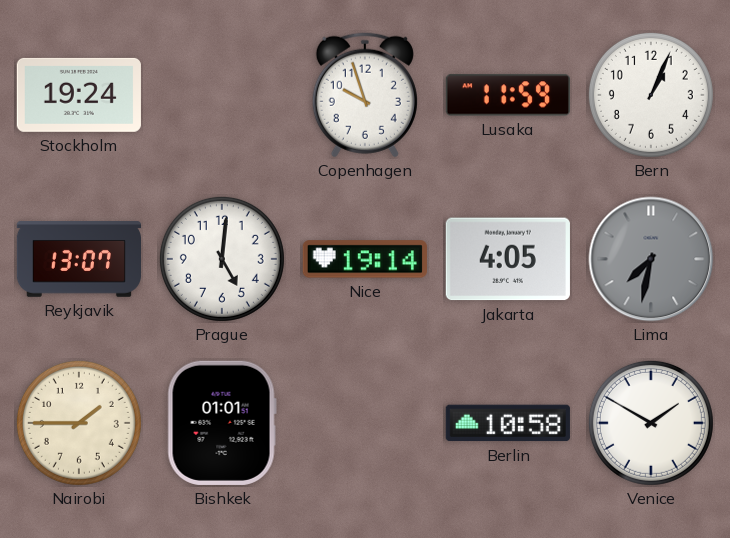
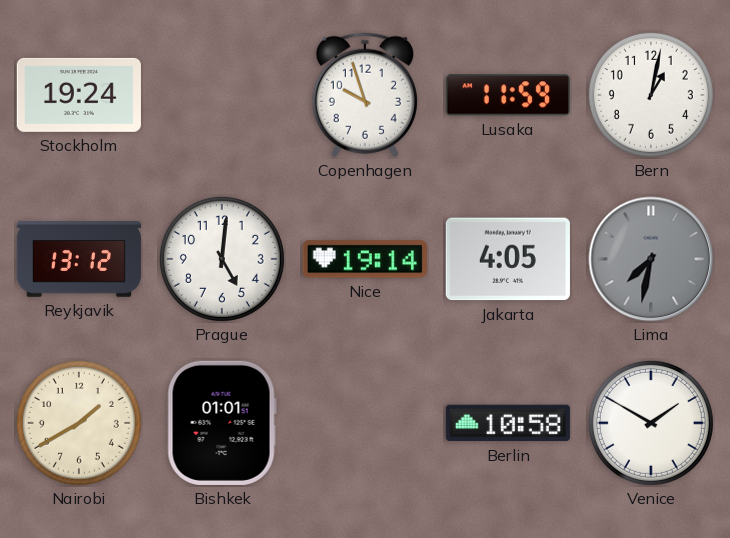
Bern: 1:04 -> 1:02 (651, 95)
Reykjavik: 13:07 -> 13:12 (78, 259)
Nairobi: 1:45 -> 1:40 (79, 423)
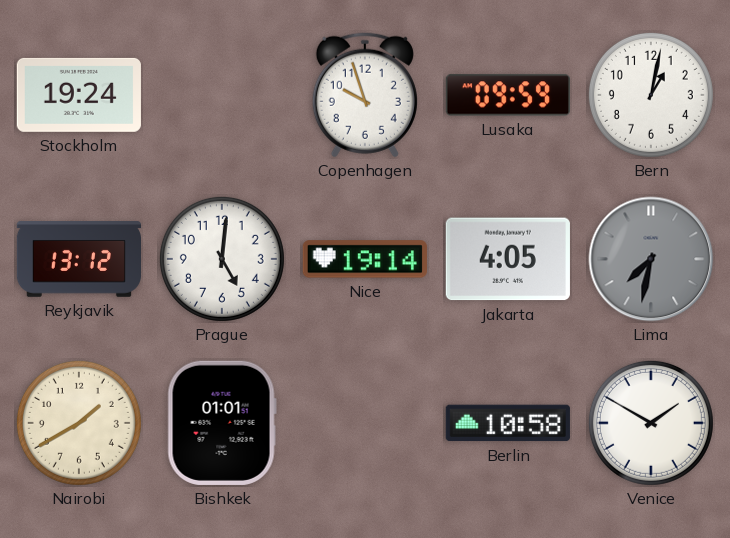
Lusaka: 11:59 -> 09:59 (508, 95)
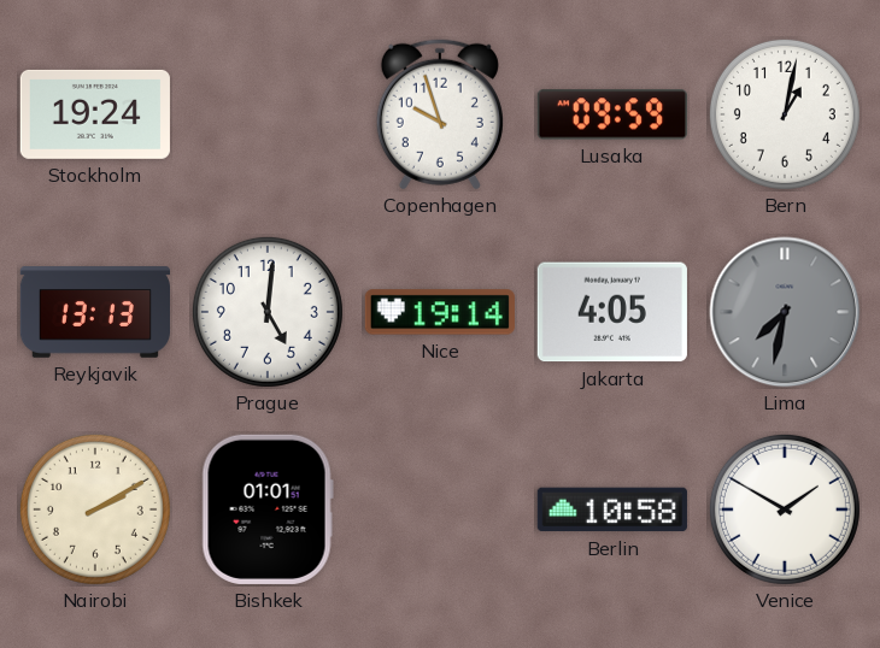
Reykjavik: 13:12 -> 13:13 (94, 312)
Nairobi: 1:40 -> 2:10 (95, 509)
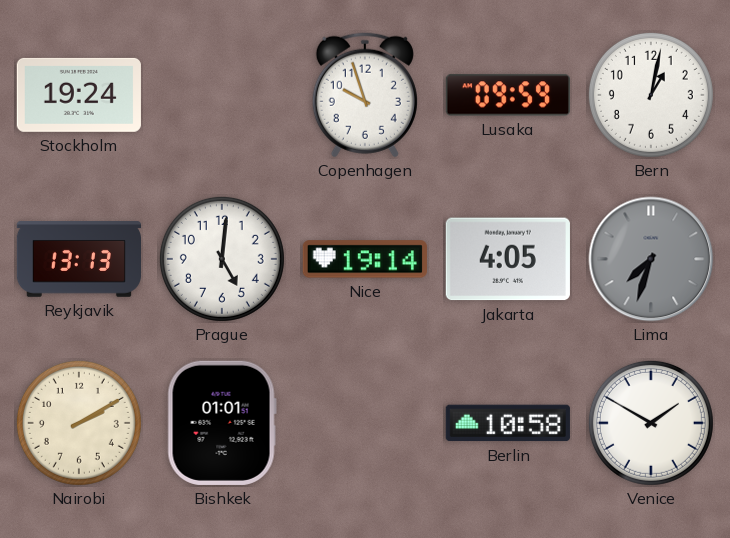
Lima: 7:32 -> 7:33 (651, 259)
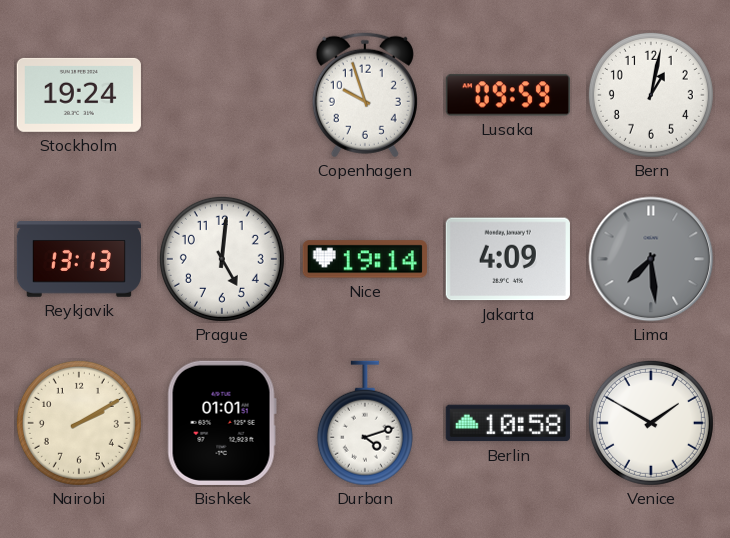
Jakarta: 4:05 -> 4:09 (508, 259)
Lima: 7:33 -> 7:29 (651, 259)
Durban: none -> 4:12 (365, 423)
